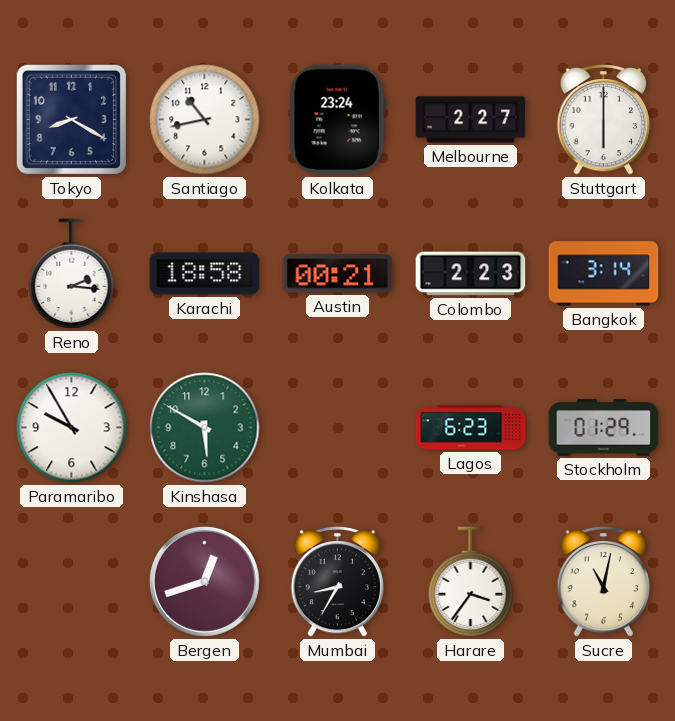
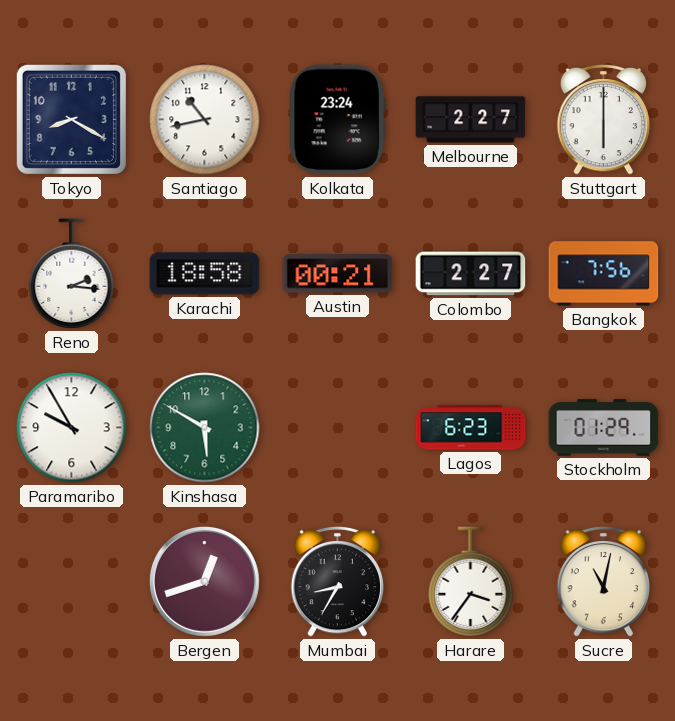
Colombo: 2:23 -> 2:27 (471, 274)
Bangkok: 3:14 -> 7:56 (604, 274)
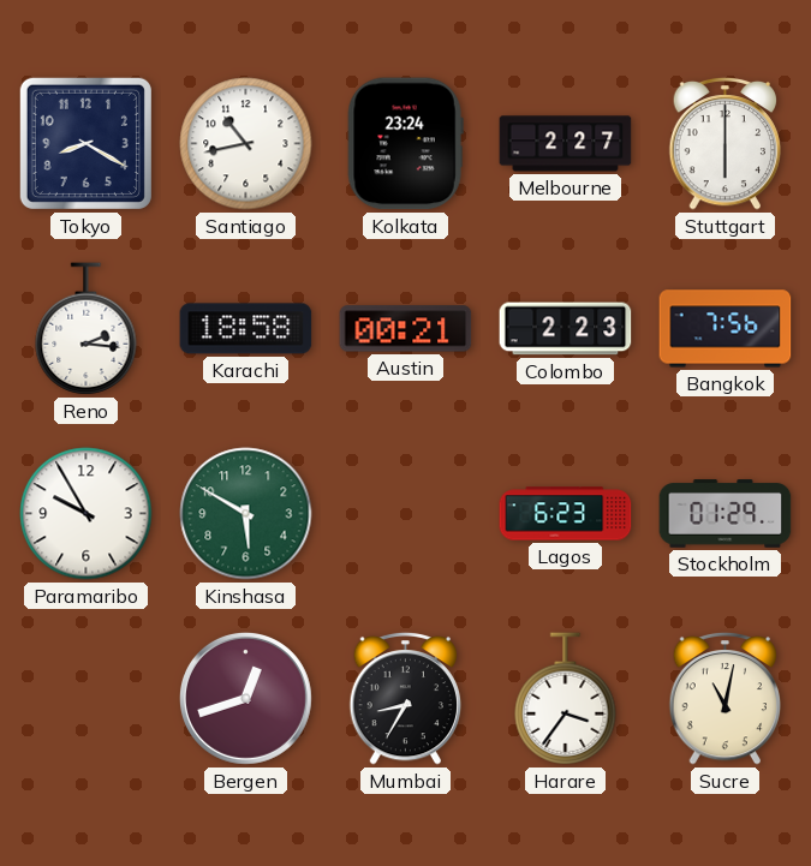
Colombo: 2:27 -> 2:23 (566, 329)
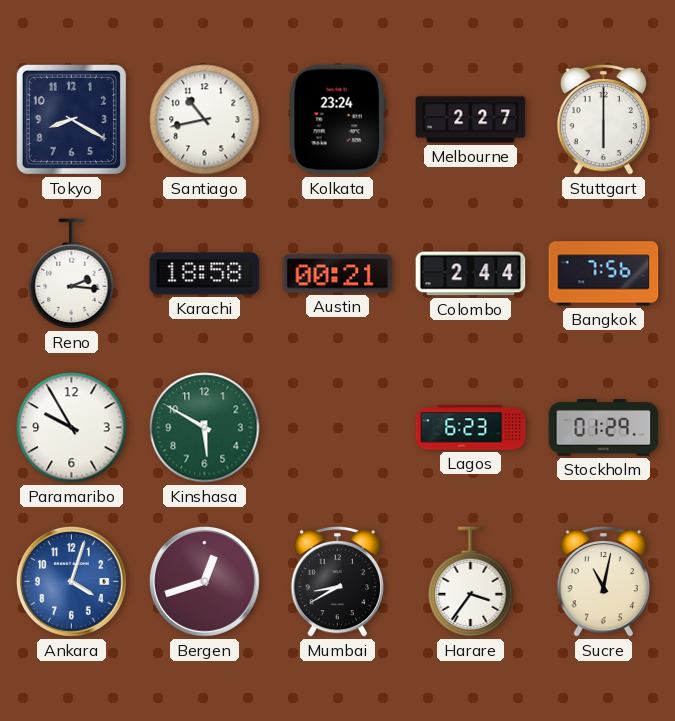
Colombo: 2:23 -> 2:44 (471, 274)
Ankara: none -> 4:03 (72, 582)
Mumbai: 8:35 -> 8:40 (338, 581)
